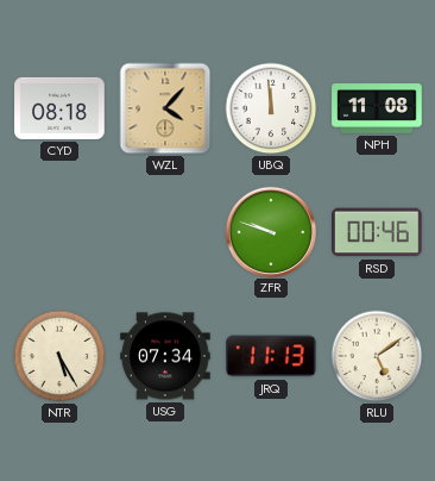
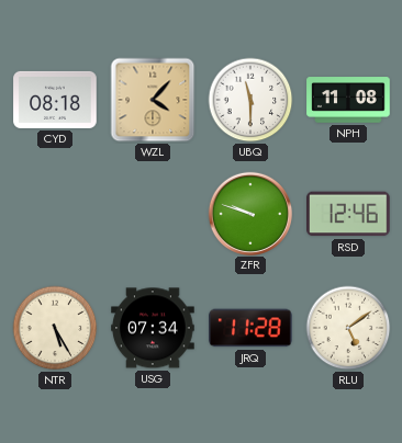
UBQ: 11:59 -> 11:30 (250, 100)
RSD: 00:46 -> 12:46 (349, 214)
JRQ: 11:13 -> 11:28 (250, 328)
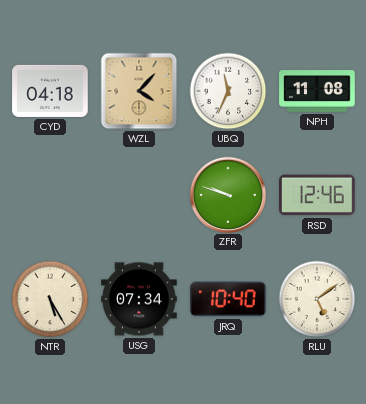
CYD: 08:18 -> 04:18 (50, 91)
UBQ: 11:30 -> 11:34 (228, 91)
JRQ: 11:28 -> 10:40 (228, 299)
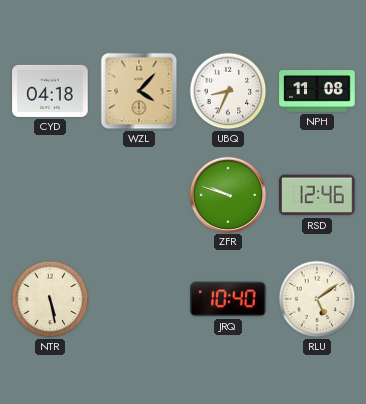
UBQ: 11:34 -> 8:34 (228, 91)
NTR: 5:25 -> 5:28 (50, 299)
USG: 07:34 -> none (139, 299)
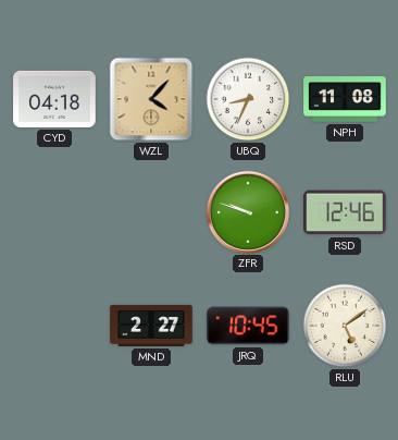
NTR: 5:28 -> none (50, 299)
MND: none -> 2:27 (151, 326)
JRQ: 10:40 -> 10:45 (248, 326)
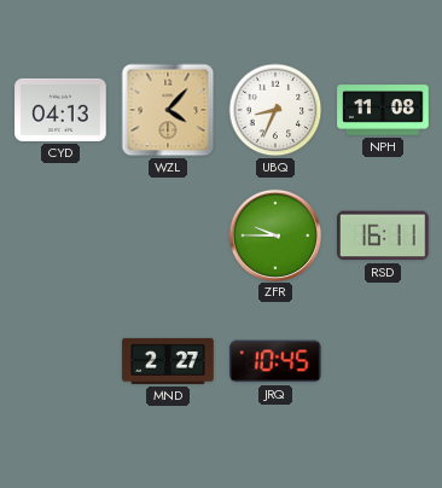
CYD: 04:18 -> 04:13 (60, 110)
ZFR: 9:48 -> 9:45 (274, 234)
RSD: 12:46 -> 16:11 (384, 236)
RLU: 5:09 -> none (345, 326)
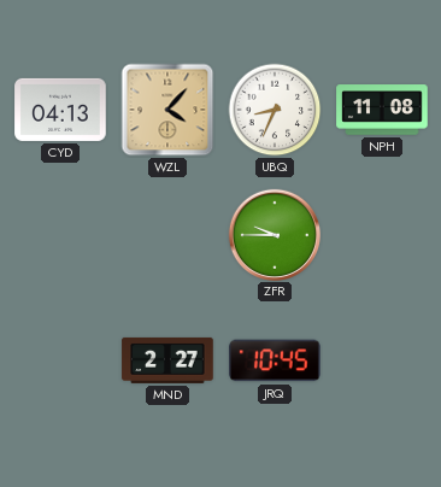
RSD: 16:11 -> none (384, 236)
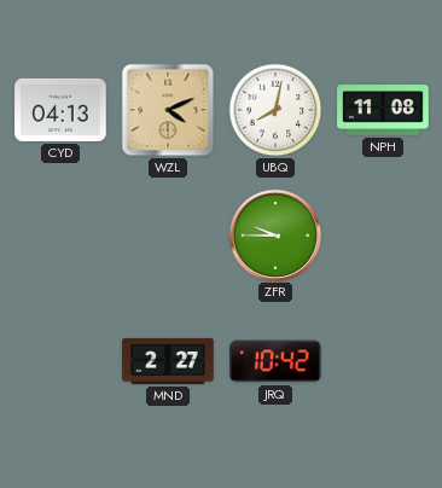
WZL: 4:07 -> 4:11 (168, 110)
UBQ: 8:34 -> 8:02 (275, 110)
JRQ: 10:45 -> 10:42 (275, 361)
